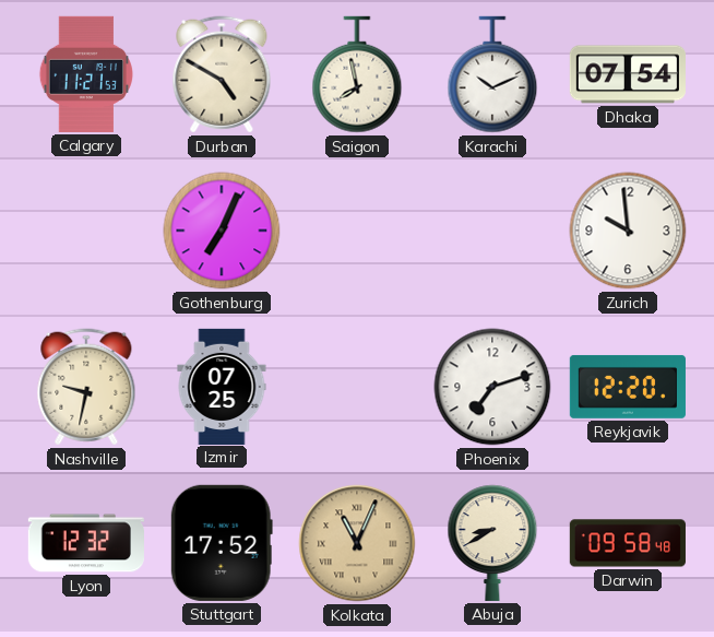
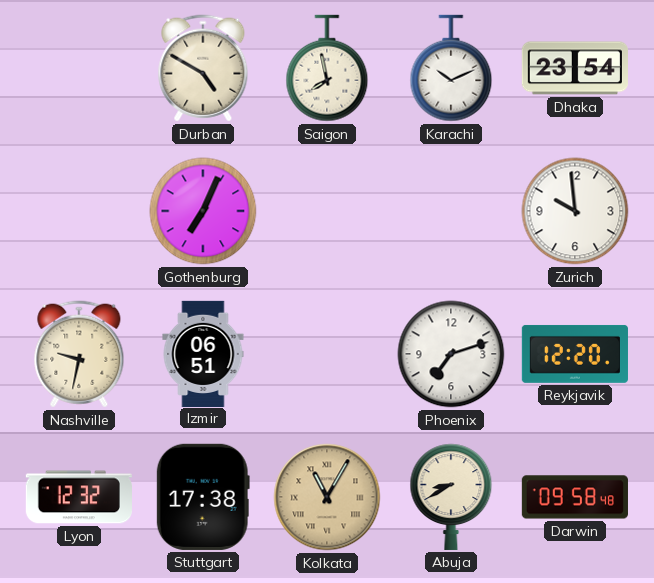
Calgary: 11:21 -> none (85, 74)
Dhaka: 07:54 -> 23:54 (575, 68)
Izmir: 07:25 -> 06:51 (203, 353)
Stuttgart: 17:52 -> 17:38 (203, 497)
Kolkata: 11:04 -> 11:05 (327, 497)
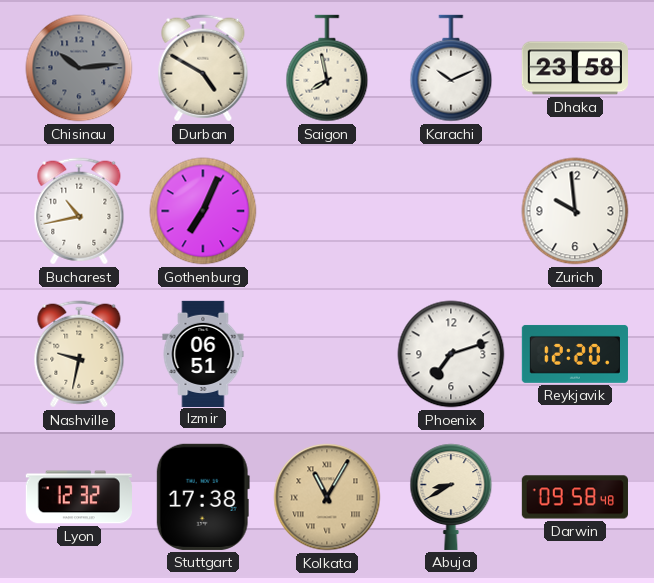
Chisinau: none -> 10:14 (79, 68)
Dhaka: 23:54 -> 23:58 (575, 68)
Bucharest: none -> 10:43 (79, 211)
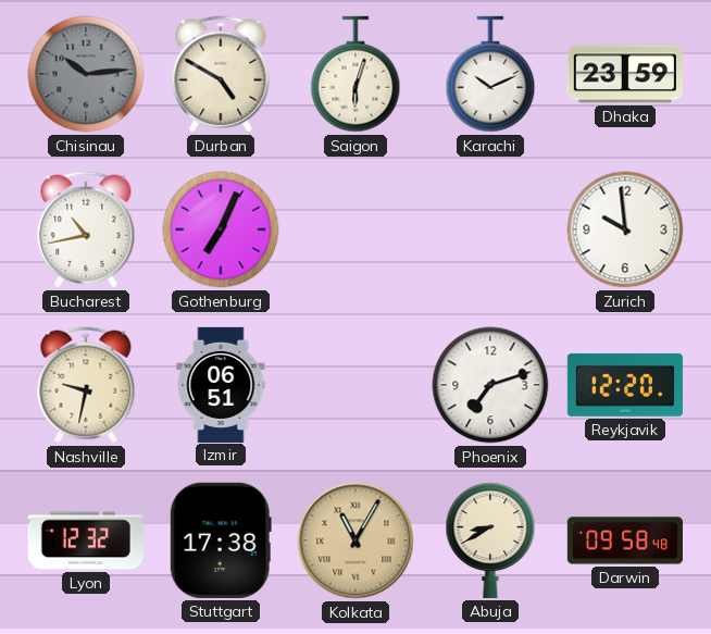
Saigon: 7:58 -> 6:03 (355, 74)
Dhaka: 23:58 -> 23:59 (625, 74)
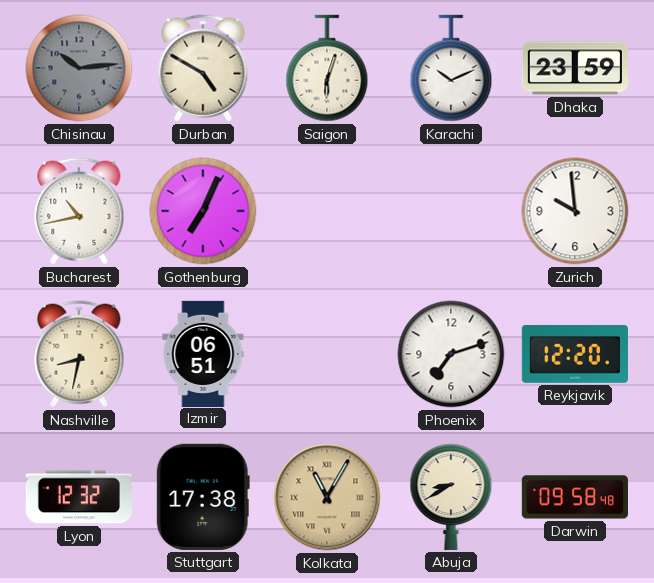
Nashville: 9:32 -> 8:32 (79, 354)
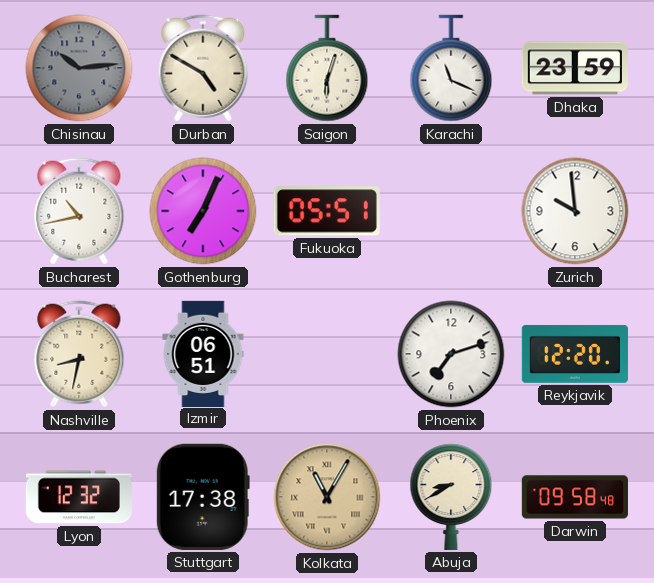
Karachi: 10:11 -> 11:19 (451, 68)
Fukuoka: none -> 05:51 (327, 211)
